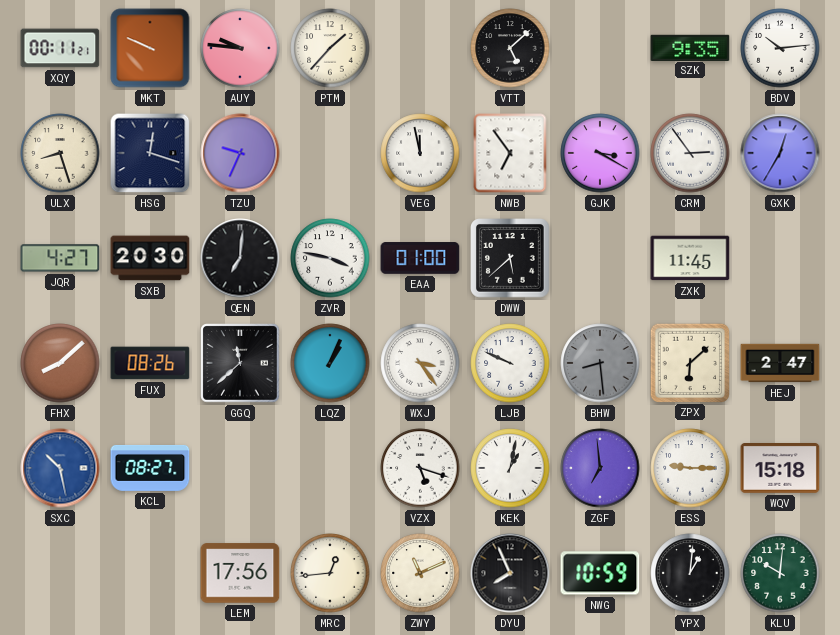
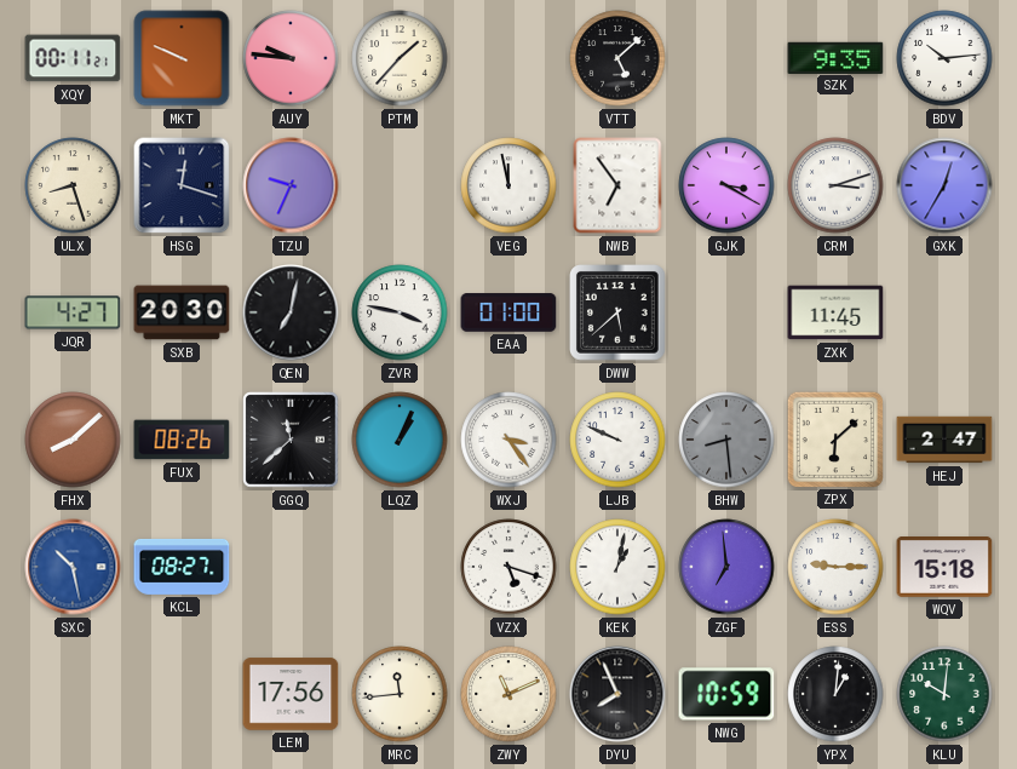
CRM: 2:54 -> 3:12 (835, 185)
QEN: 7:01 -> 7:02 (291, 312)
MRC: 12:44 -> 11:44 (400, 694)
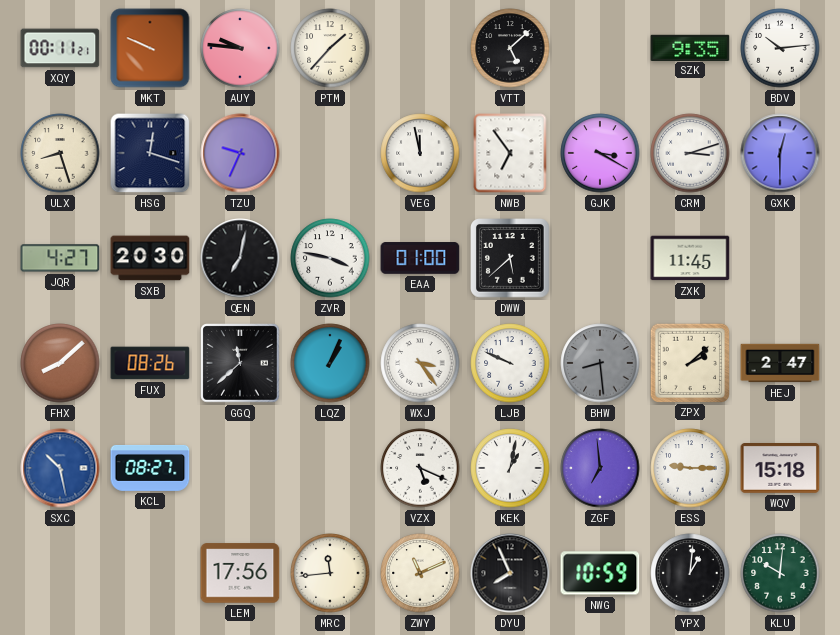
GXK: 12:35 -> 12:30 (780, 153)
ZPX: 6:08 -> 2:08 (689, 362)
VZX: 5:18 -> 5:19 (420, 468)
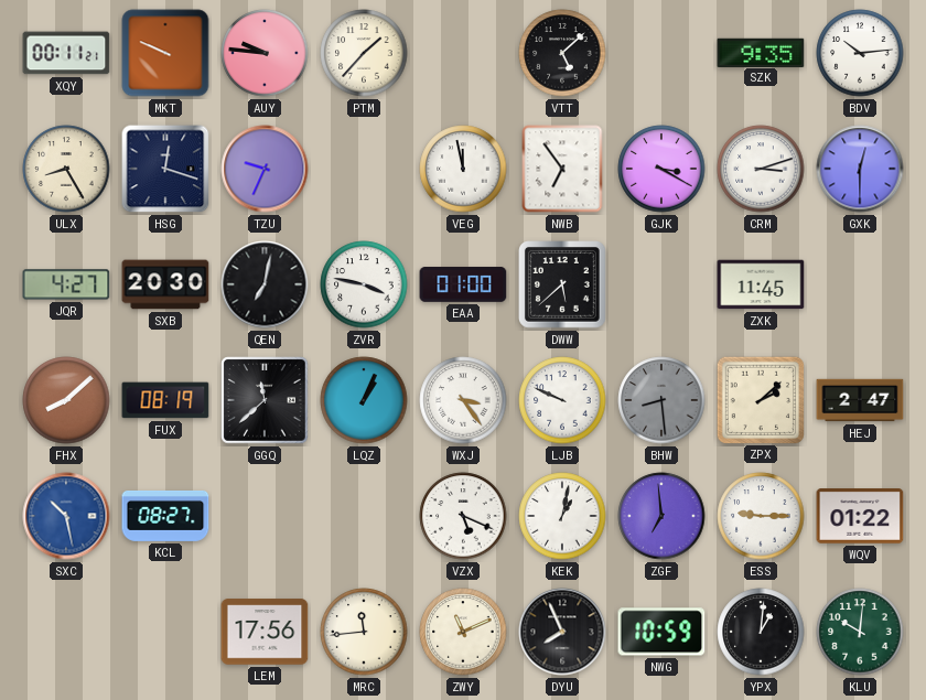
ULX: 8:27 -> 8:25 (66, 169)
FUX: 08:26 -> 08:19 (165, 400)
WQV: 15:18 -> 01:22 (860, 517)
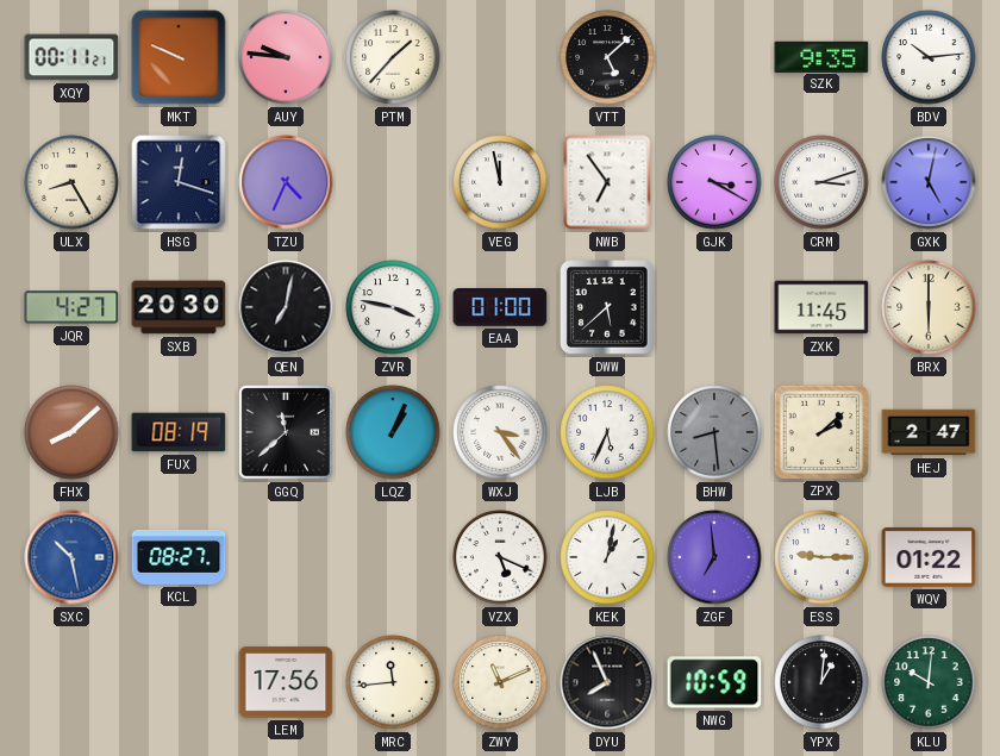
TZU: 9:34 -> 4:34 (286, 182)
GXK: 12:30 -> 5:02 (929, 182)
BRX: none -> 6:00 (929, 307)
LJB: 9:49 -> 5:34 (607, 432)
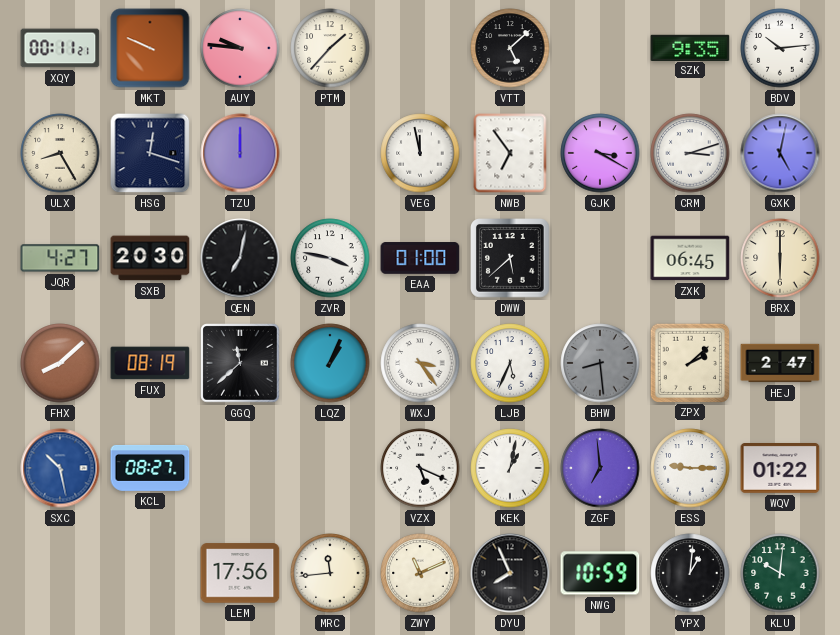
TZU: 4:34 -> 12:00 (240, 153)
ZXK: 11:45 -> 06:45 (690, 258)
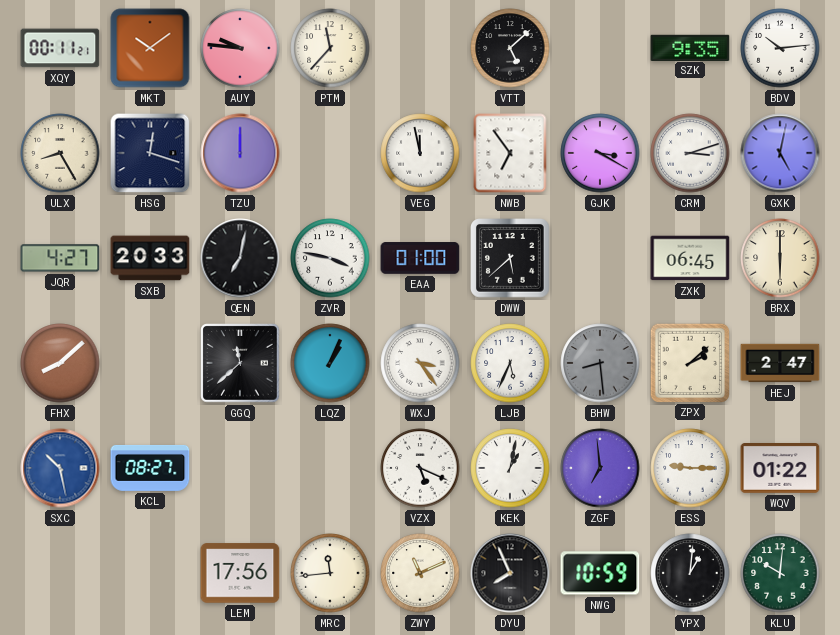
MKT: 9:49 -> 10:09 (150, 48)
PTM: 1:37 -> 11:37 (330, 48)
SXB: 20:30 -> 20:33 (150, 258)
FUX: 08:19 -> none (150, 363)
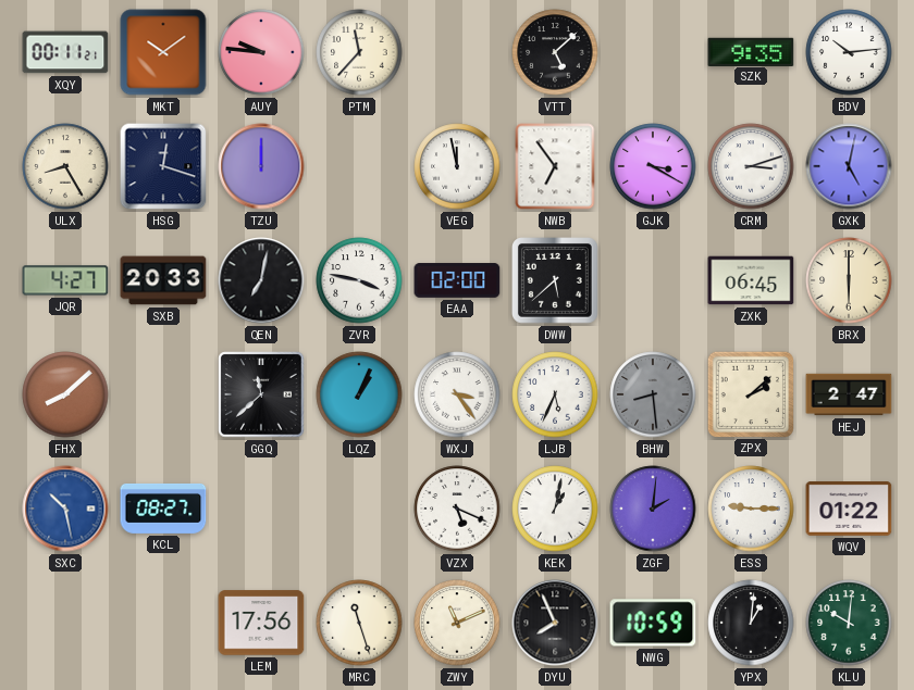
EAA: 01:00 -> 02:00 (457, 280)
ZGF: 6:59 -> 2:01 (653, 509)
MRC: 11:44 -> 11:27 (359, 623)
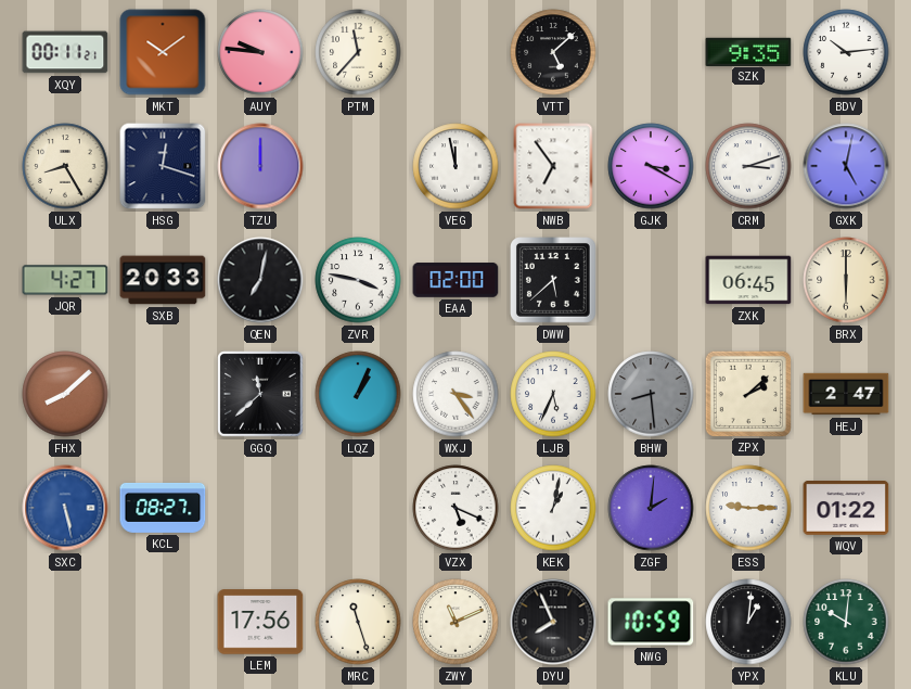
SXC: 10:28 -> 5:28 (65, 508)
